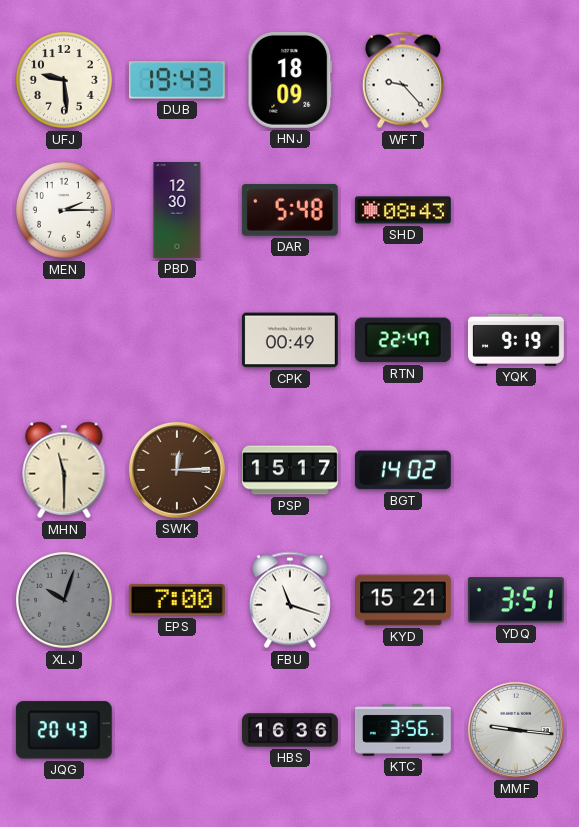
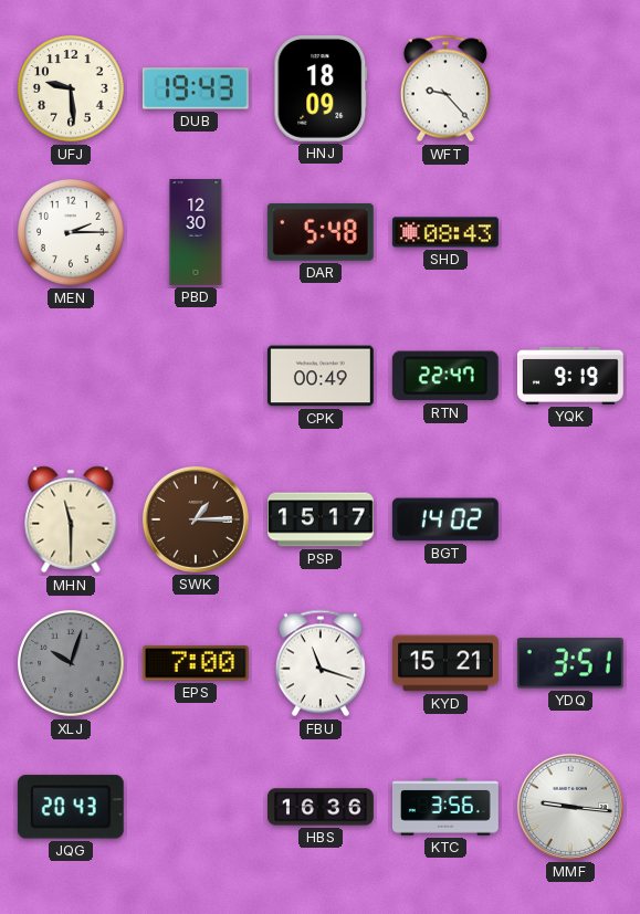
SWK: 12:15 -> 1:15 (196, 519)
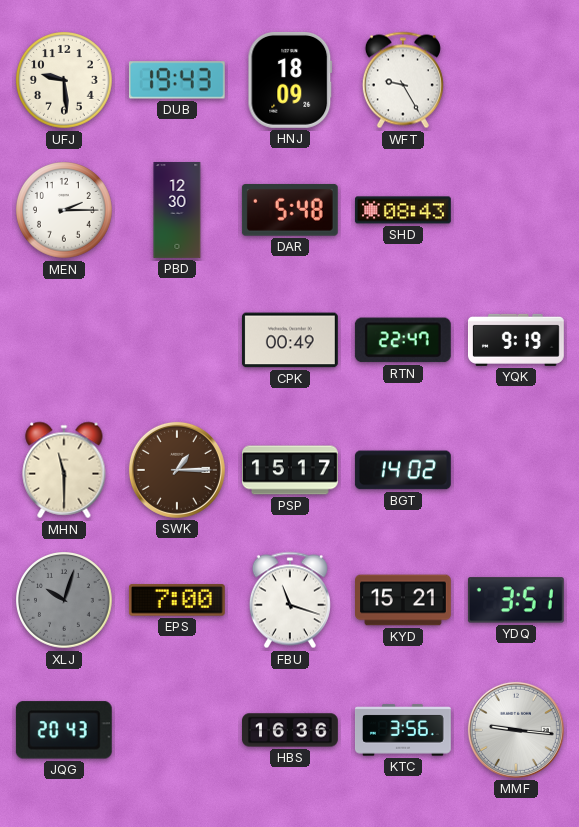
WFT: 9:23 -> 9:25 (403, 80)
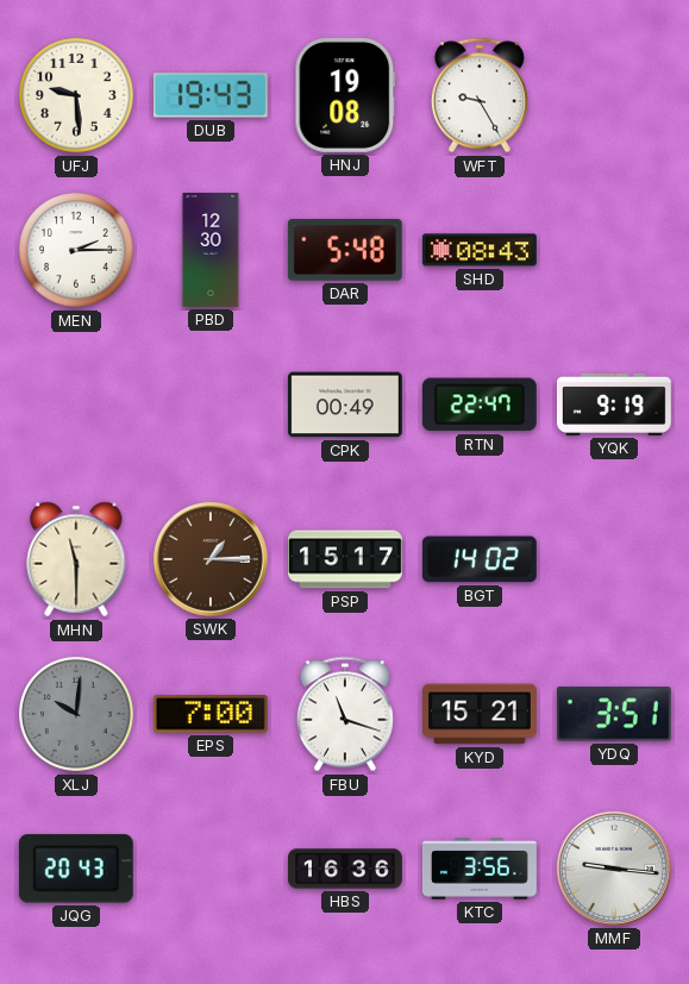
HNJ: 18:09 -> 19:08 (345, 95)
XLJ: 10:03 -> 10:01 (77, 715)
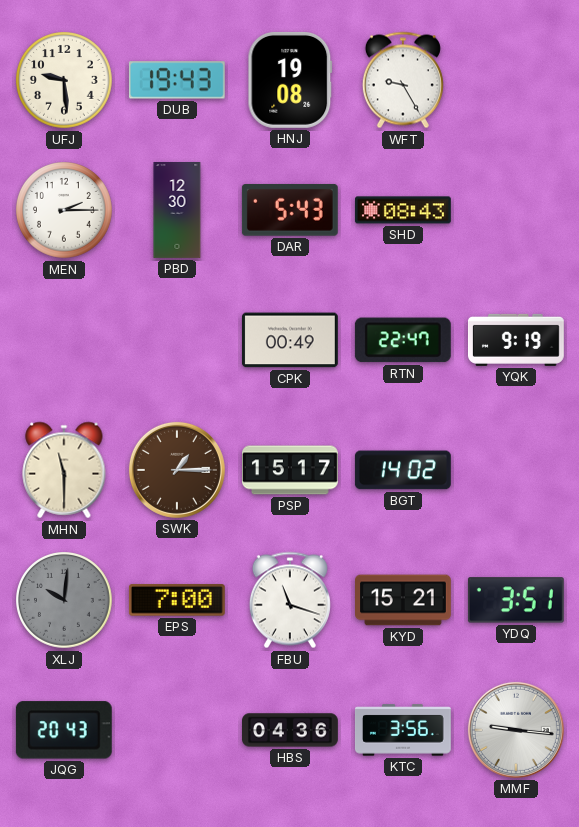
DAR: 5:48 -> 5:43 (290, 210)
HBS: 16:36 -> 04:36 (291, 730)
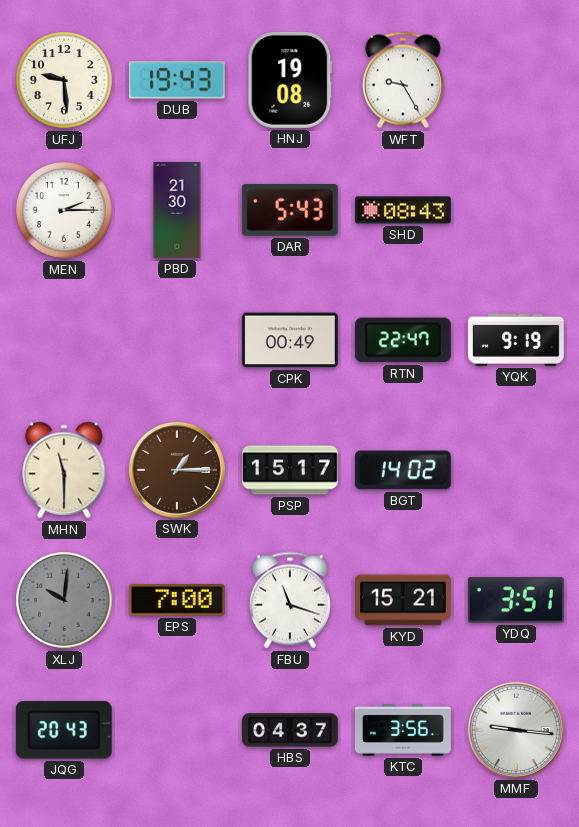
PBD: 12:30 -> 21:30 (177, 211)
HBS: 04:36 -> 04:37 (291, 730)
